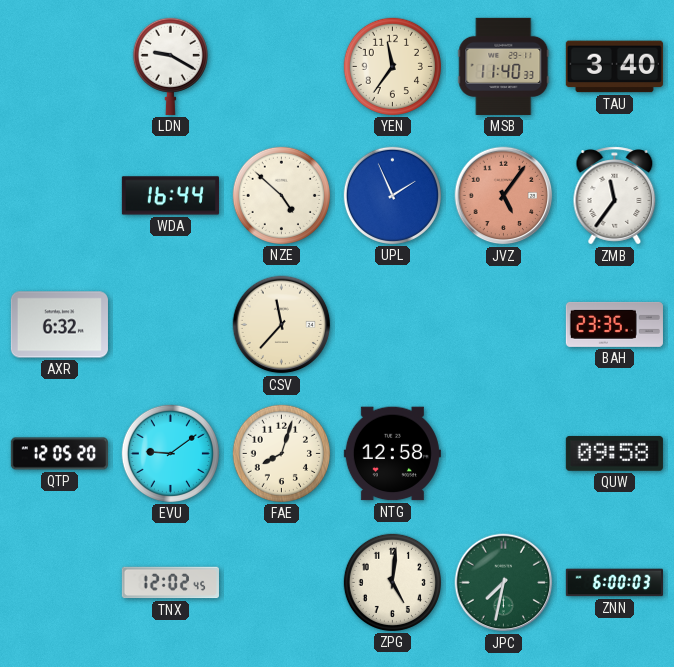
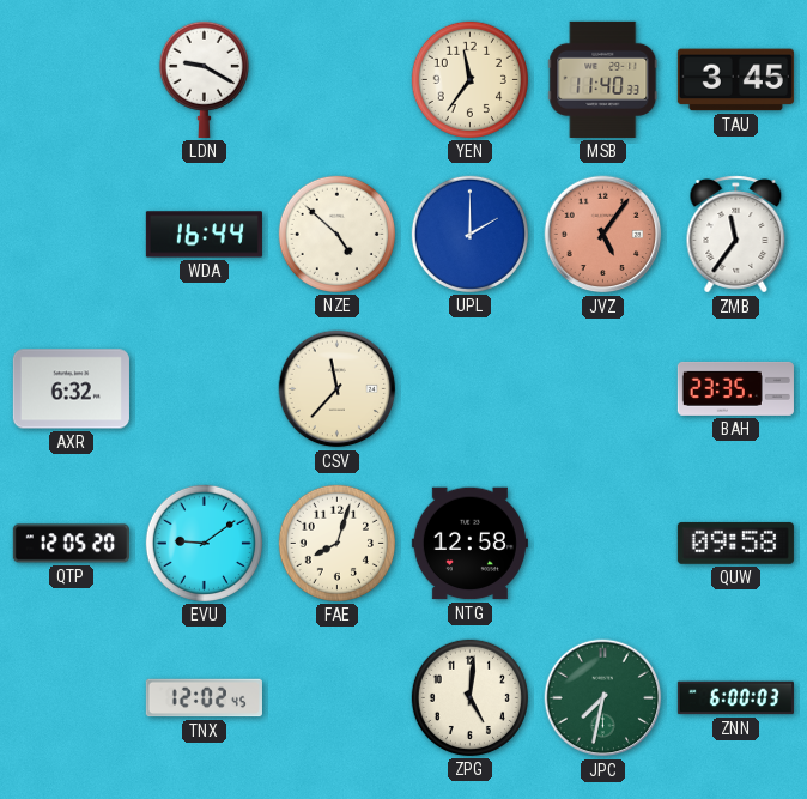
TAU: 3:40 -> 3:45 (735, 80)
UPL: 1:56 -> 2:00 (469, 234)
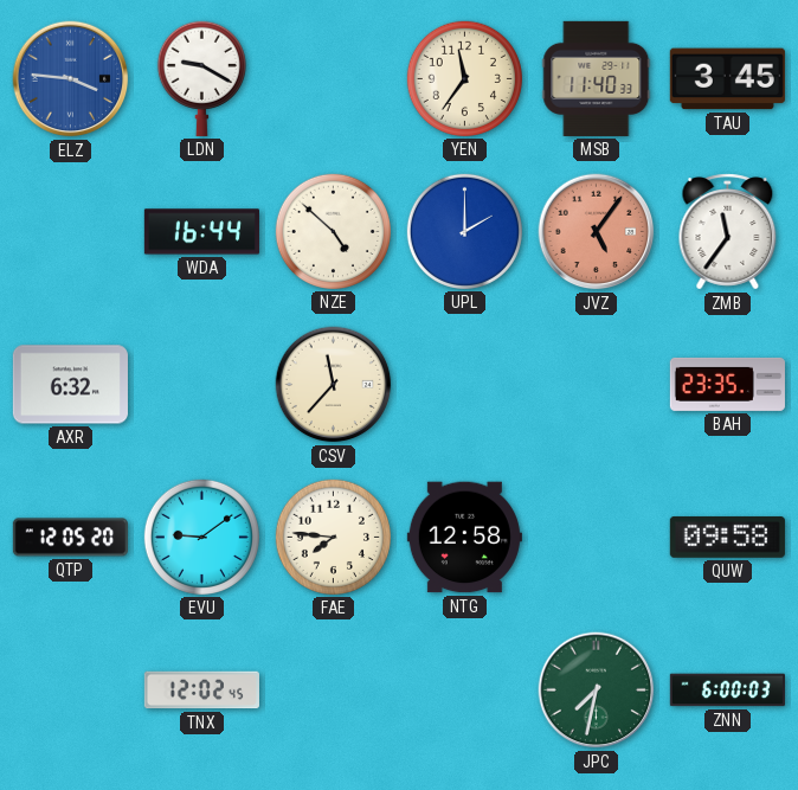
ELZ: none -> 3:46 (71, 79)
FAE: 8:03 -> 7:46 (333, 537)
ZPG: 5:01 -> none (469, 697)
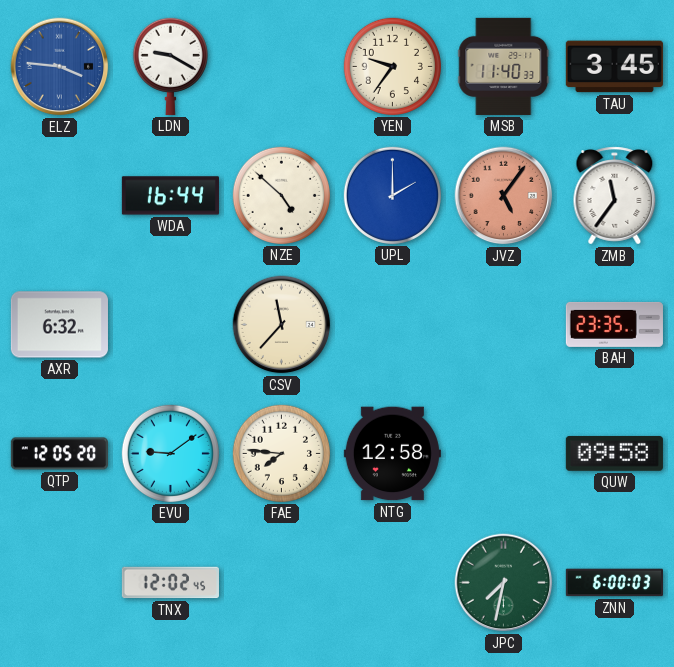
YEN: 11:36 -> 9:36 (392, 66)
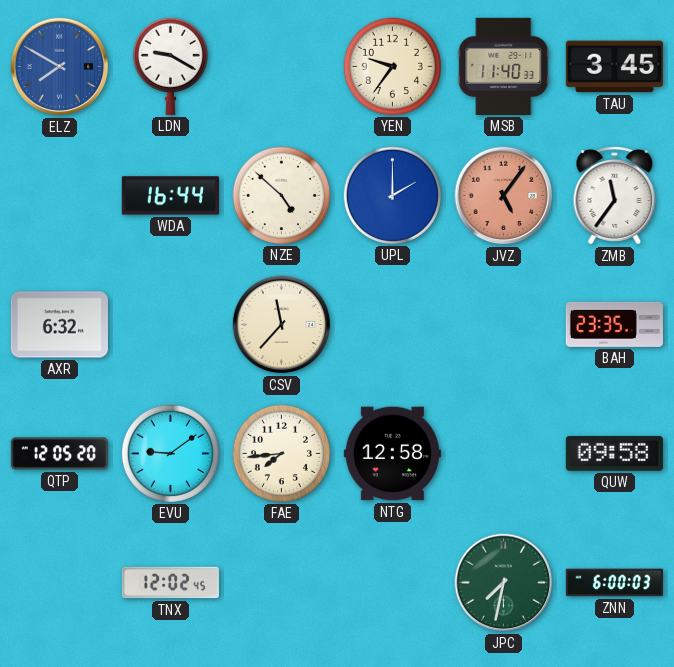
ELZ: 3:46 -> 7:50 (60, 67)
FAE: 7:46 -> 7:44 (281, 453)
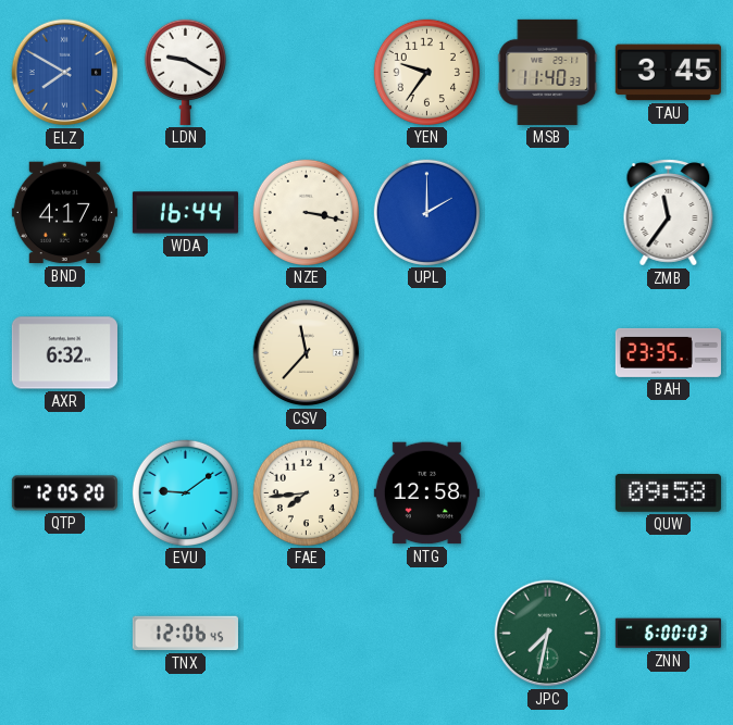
BND: none -> 4:17 (64, 213)
NZE: 4:52 -> 3:17 (306, 212)
JVZ: 5:06 -> none (504, 196)
TNX: 12:02 -> 12:06 (185, 634)
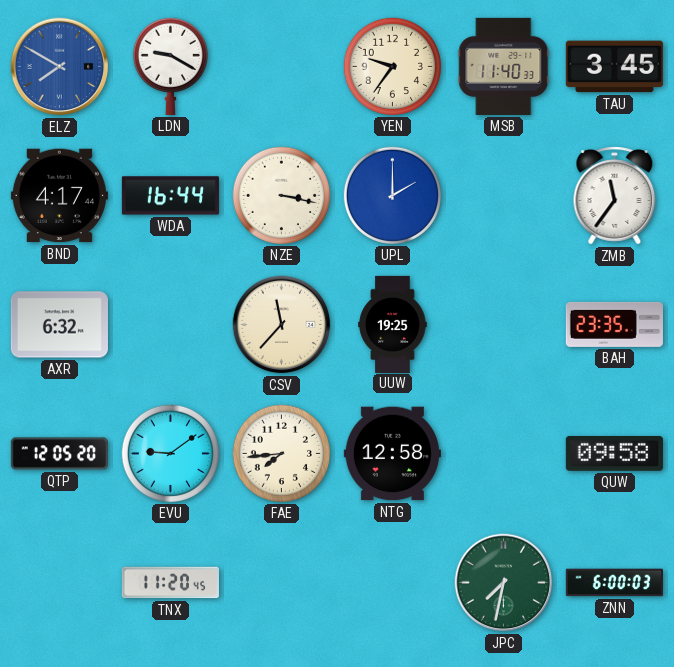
UUW: none -> 19:25 (393, 324)
TNX: 12:06 -> 11:20 (170, 583)
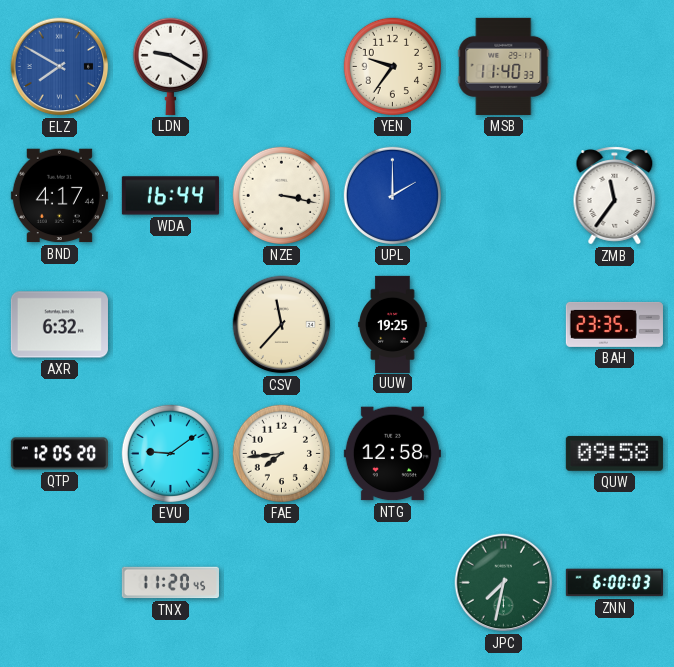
TAU: 3:45 -> none (614, 67)
